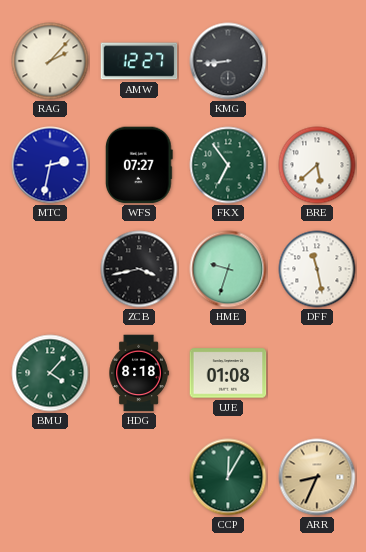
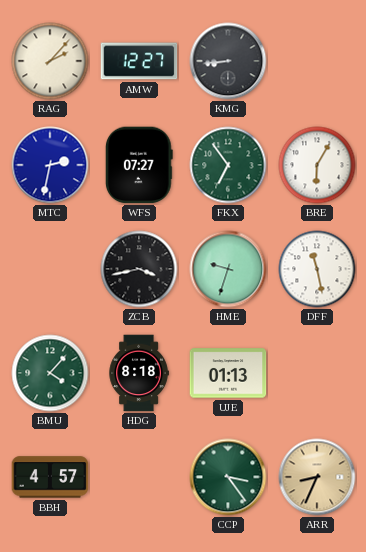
BRE: 5:38 -> 6:05 (317, 165)
UJE: 01:08 -> 01:13 (228, 373)
BBH: none -> 4:57 (50, 477)
CCP: 12:05 -> 3:24 (228, 477)
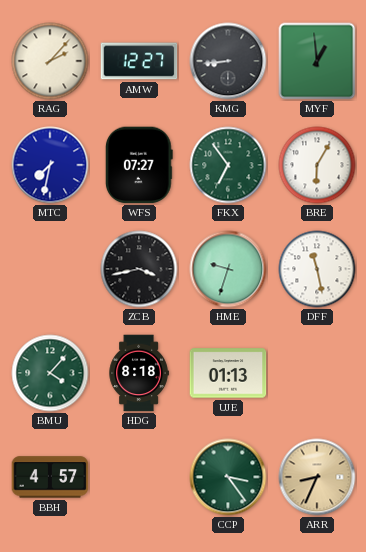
MYF: none -> 12:59 (317, 61)
MTC: 2:32 -> 7:32 (50, 165)
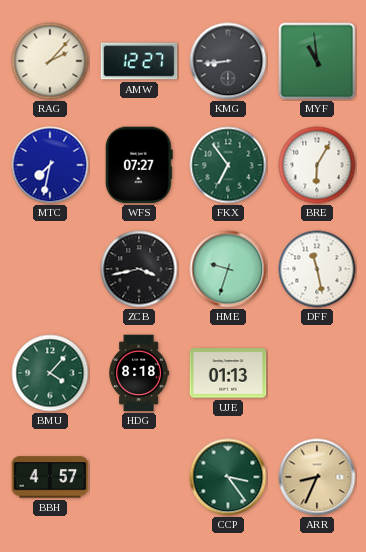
MYF: 12:59 -> 10:59 (317, 61)
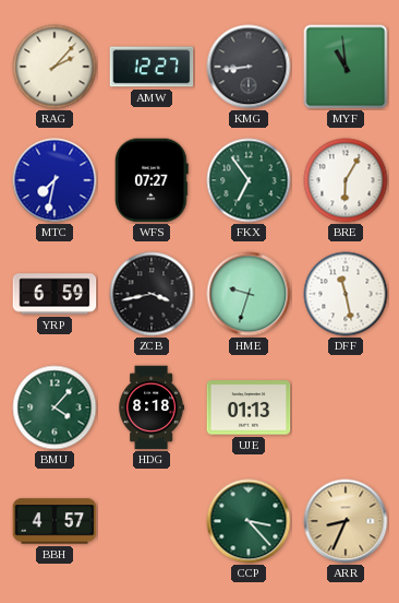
YRP: none -> 6:59 (55, 294)
CCP: 3:24 -> 3:23 (249, 521)
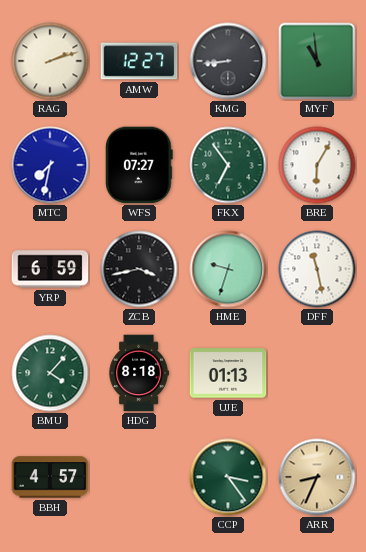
RAG: 2:07 -> 2:12 (50, 61)
CCP: 3:23 -> 3:24 (228, 477)
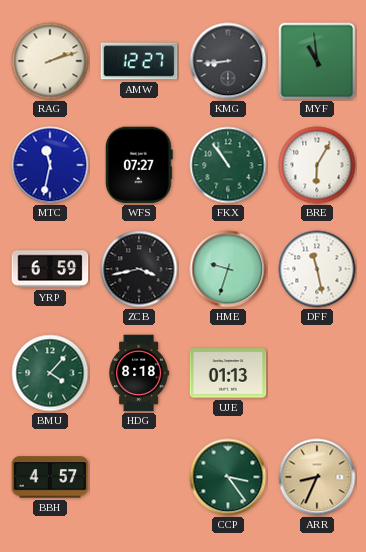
MTC: 7:32 -> 11:32 (50, 165)
FKX: 6:54 -> 10:54 (228, 165)
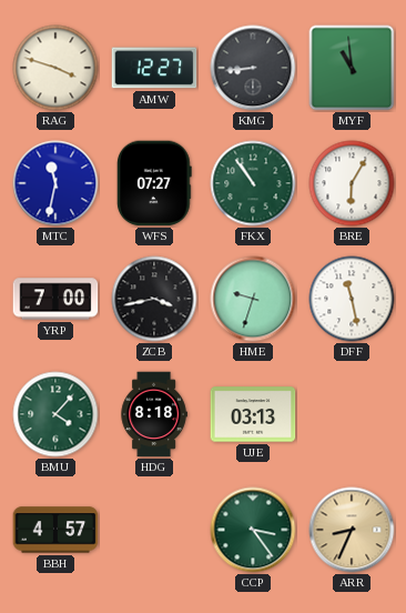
RAG: 2:12 -> 3:48 (55, 68)
YRP: 6:59 -> 7:00 (55, 299)
UJE: 01:13 -> 03:13 (253, 414)
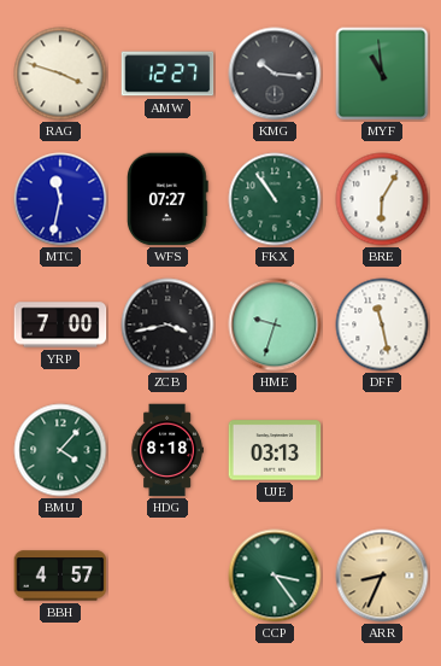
KMG: 8:44 -> 10:16 (275, 74)
